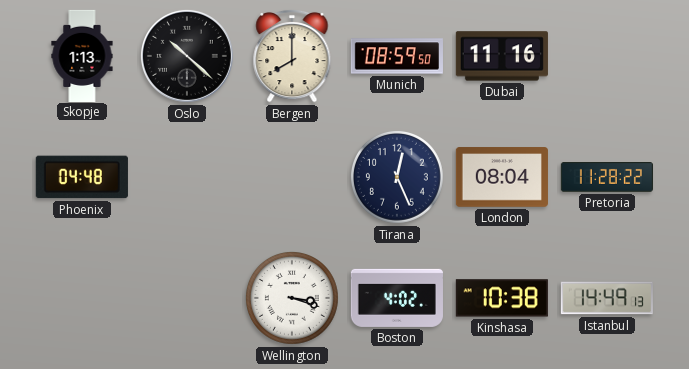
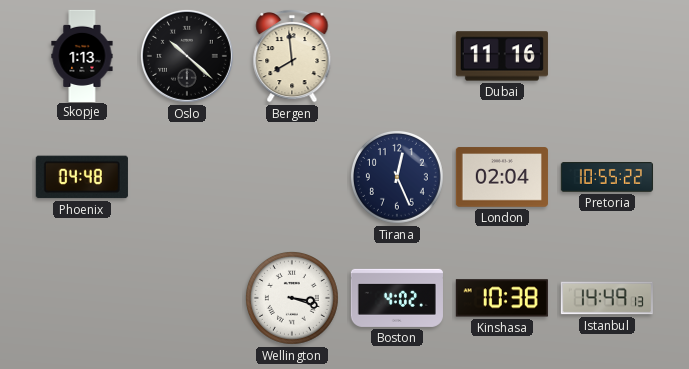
Bergen: 8:00 -> 7:59 (292, 56)
Munich: 08:59 -> none (397, 56)
London: 08:04 -> 02:04 (502, 177)
Pretoria: 11:28 -> 10:55 (607, 178)
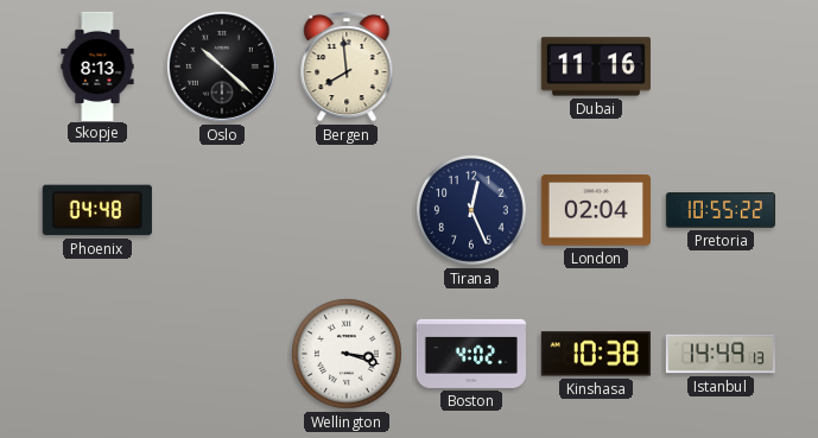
Skopje: 1:13 -> 8:13 (97, 65)
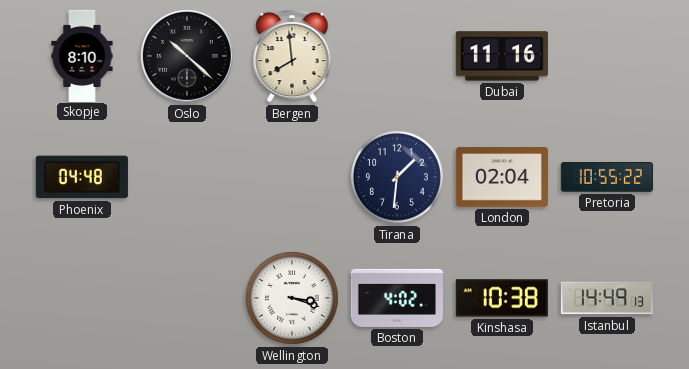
Skopje: 8:13 -> 8:10 (82, 55)
Tirana: 12:26 -> 1:31 (397, 177)
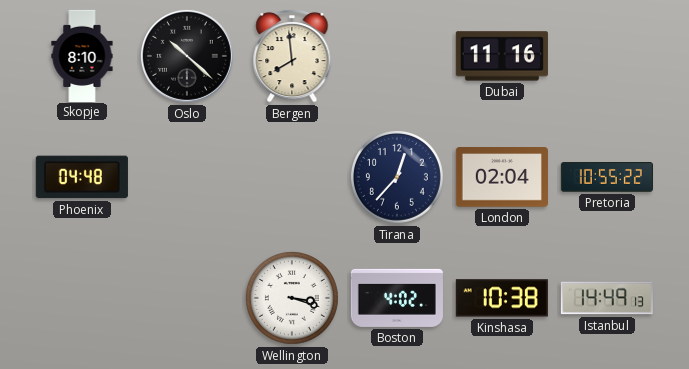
Tirana: 1:31 -> 12:37 (397, 177)
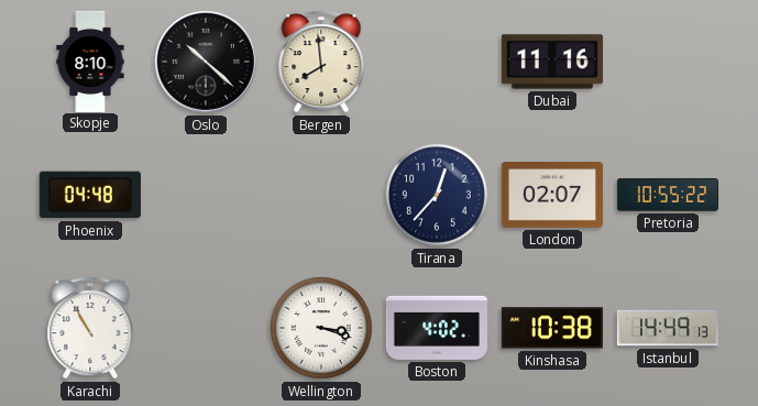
London: 02:04 -> 02:07 (552, 195)
Karachi: none -> 10:55 (90, 328)
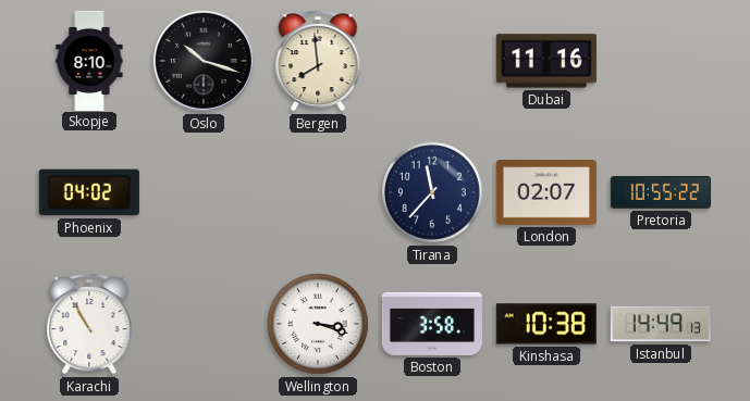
Oslo: 10:22 -> 10:18 (204, 61)
Phoenix: 04:48 -> 04:02 (89, 192)
Tirana: 12:37 -> 11:37 (432, 192)
Boston: 4:02 -> 3:58 (432, 324)
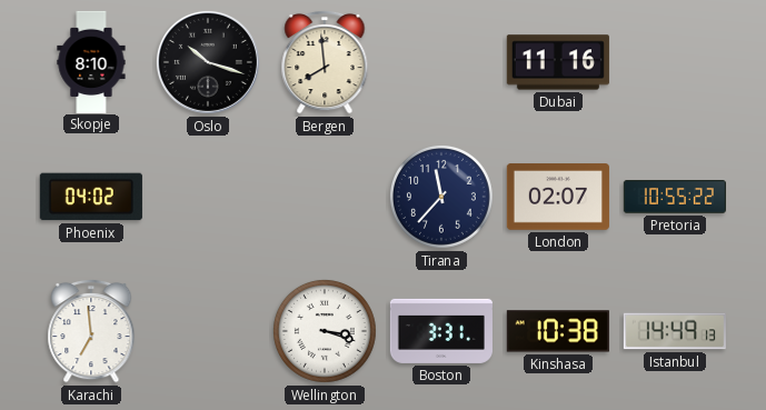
Karachi: 10:55 -> 6:59 (91, 331)
Boston: 3:58 -> 3:31 (441, 331)
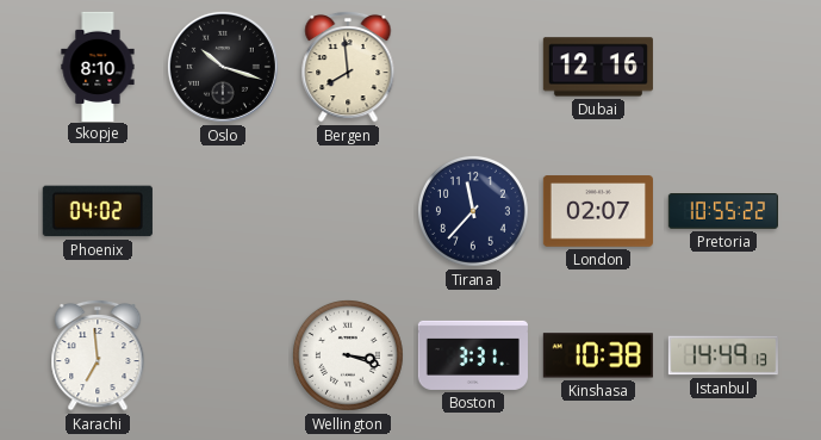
Dubai: 11:16 -> 12:16 (598, 67)
